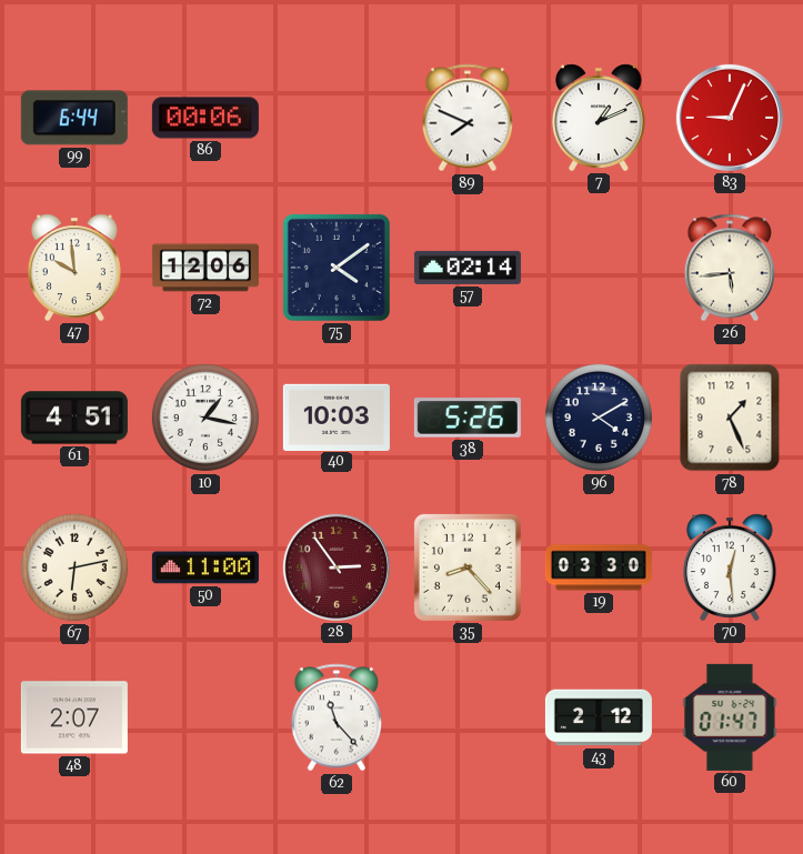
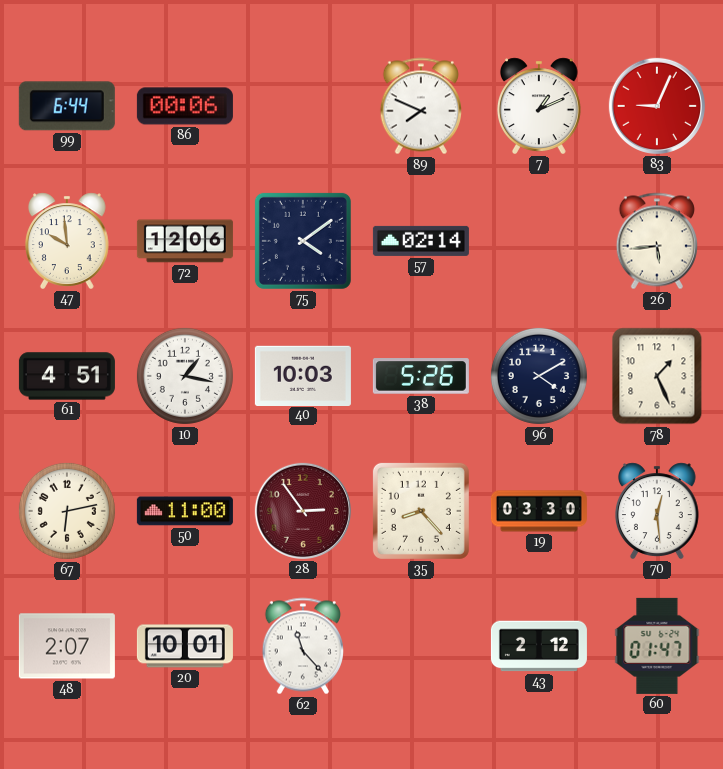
20: none -> 10:01 (185, 646)
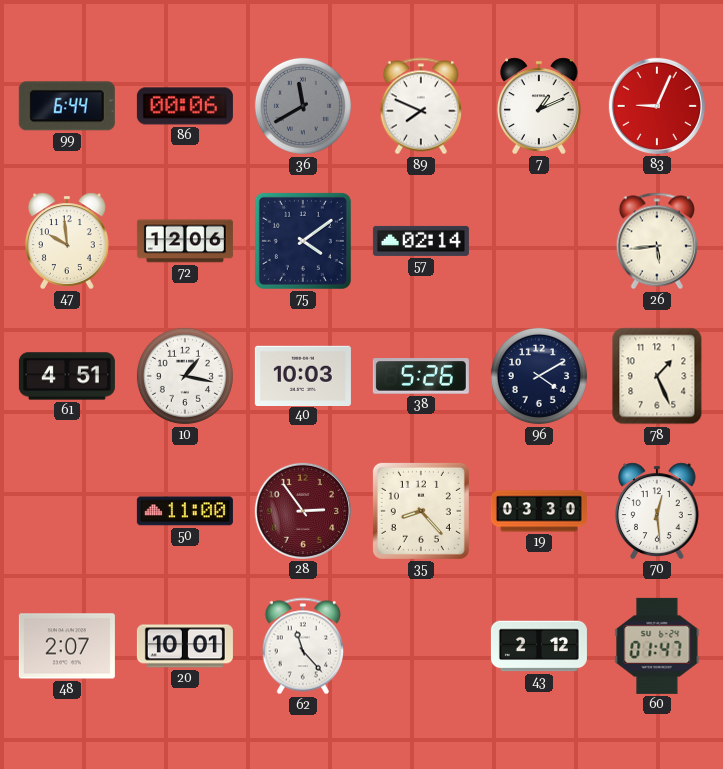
36: none -> 11:40 (303, 106)
67: 6:13 -> none (67, 511)
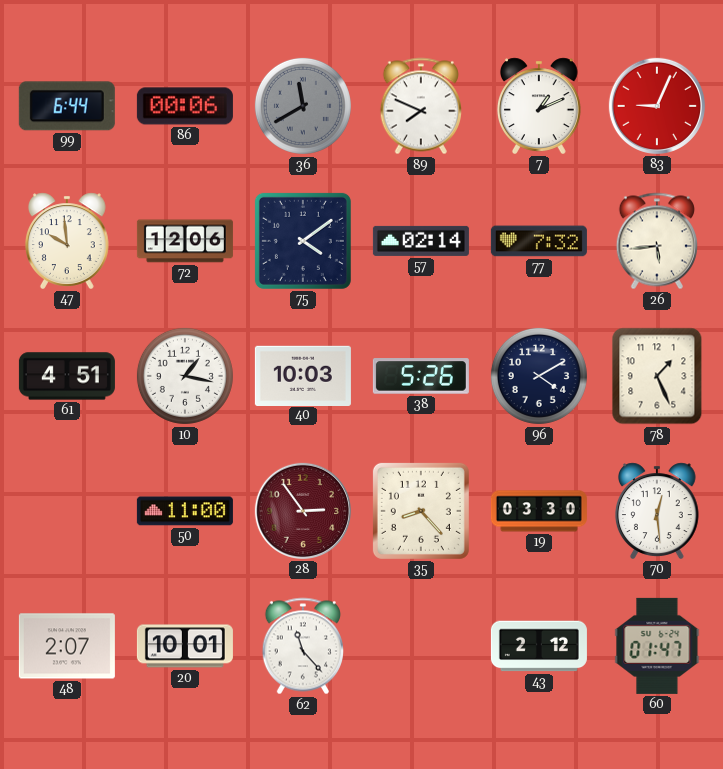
77: none -> 7:32 (539, 241)
